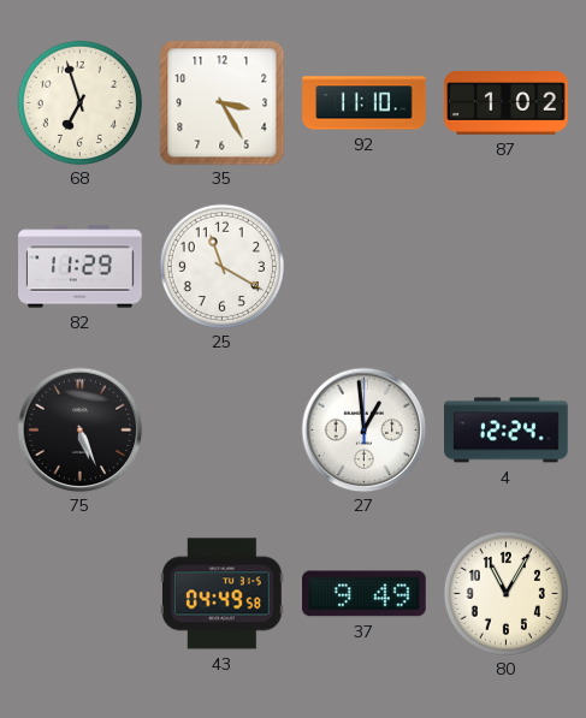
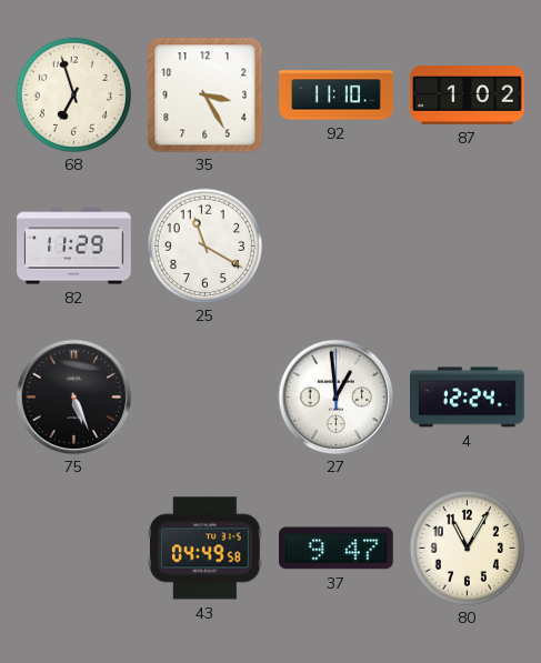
37: 9:49 -> 9:47 (337, 549)
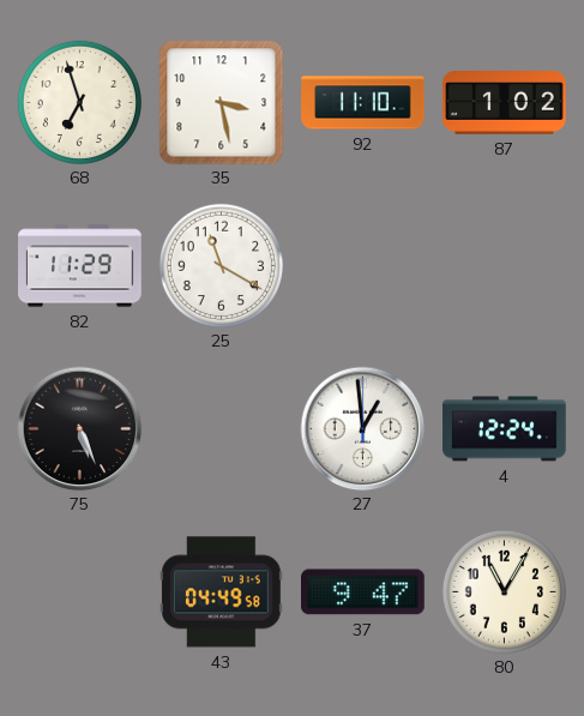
35: 3:25 -> 3:28 (221, 102)
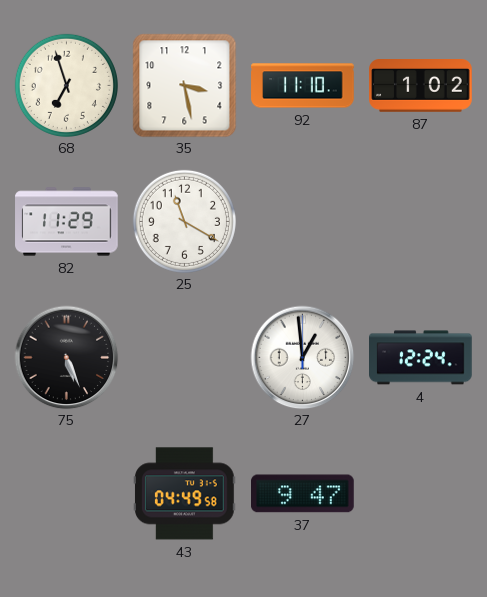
80: 11:05 -> none (504, 591)
